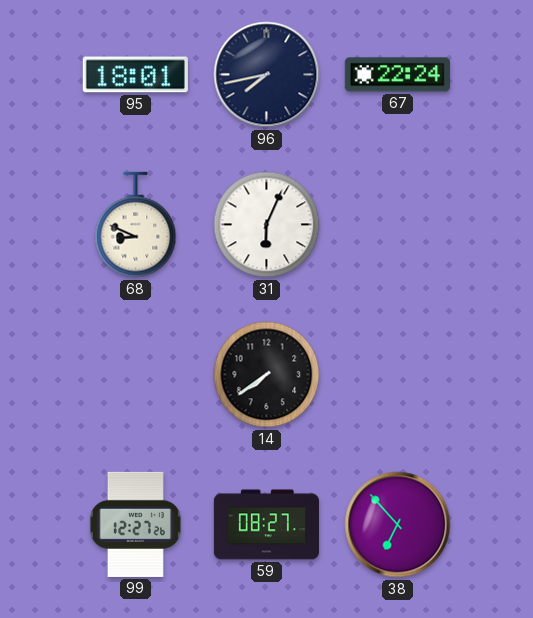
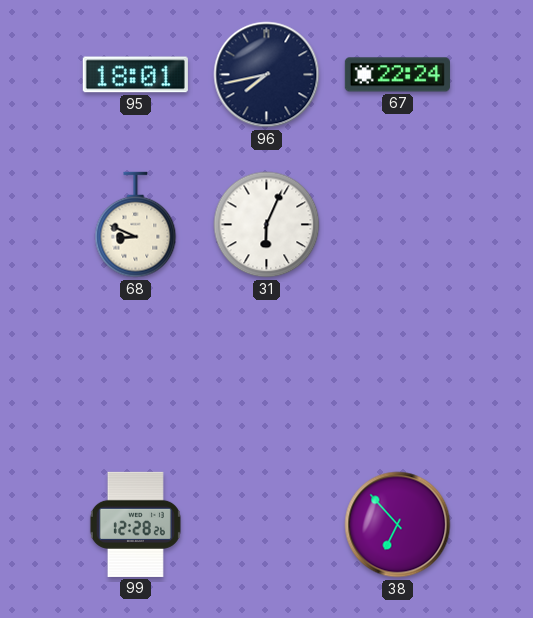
14: 7:39 -> none (267, 375)
99: 12:27 -> 12:28 (135, 524)
59: 08:27 -> none (266, 525)
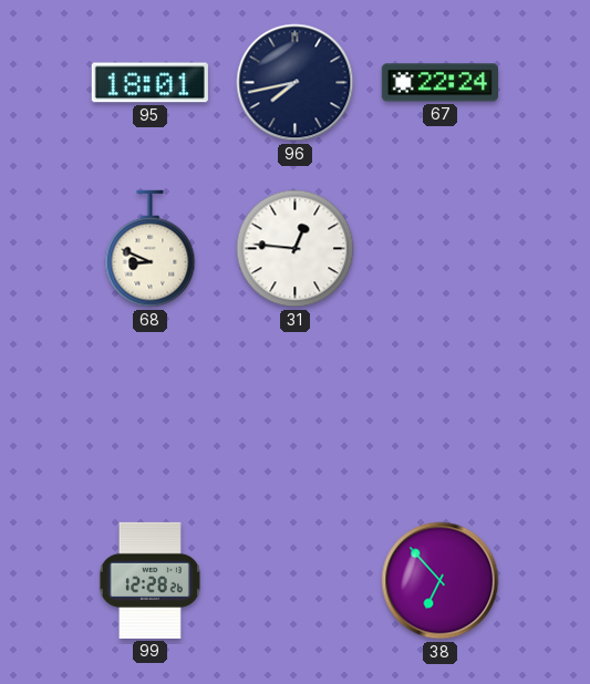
31: 6:04 -> 12:46 (296, 249)
